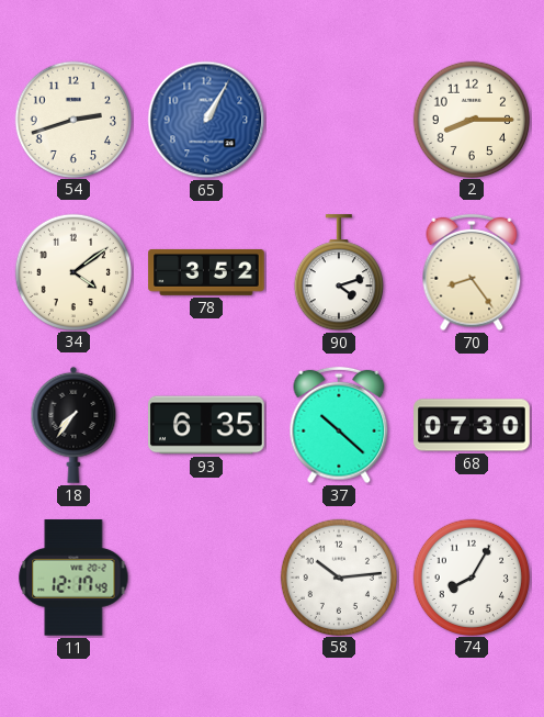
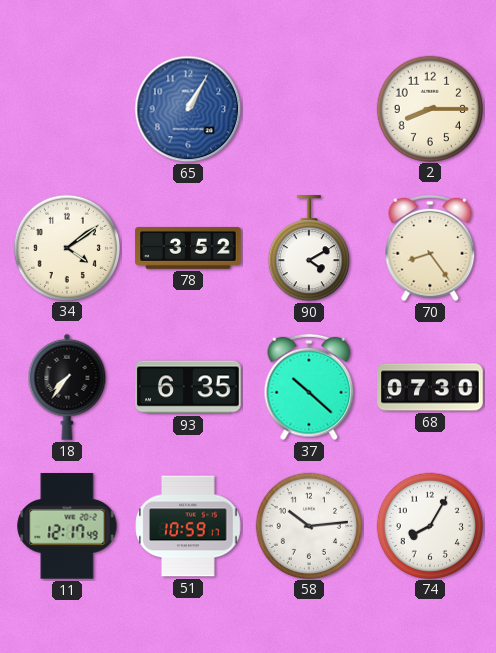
54: 2:42 -> none (72, 119)
90: 4:12 -> 4:10 (309, 249)
51: none -> 10:59 (188, 526)
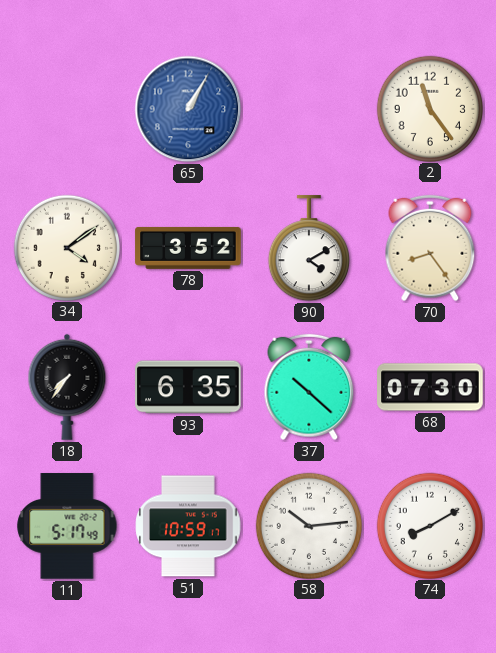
2: 8:15 -> 11:24 (429, 108)
11: 12:17 -> 5:17 (67, 526)
74: 8:05 -> 8:10 (429, 525)
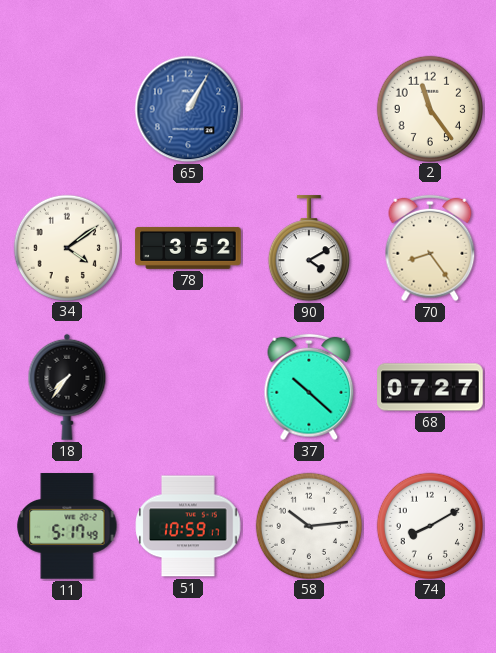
93: 6:35 -> none (188, 387)
68: 07:30 -> 07:27 (430, 387)
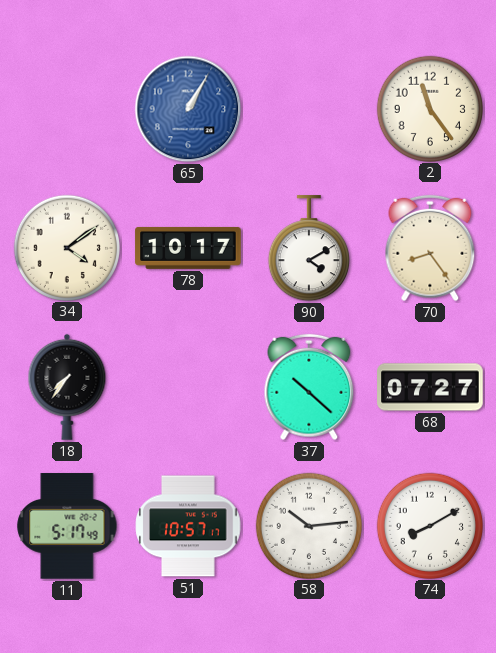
78: 3:52 -> 10:17 (188, 248)
51: 10:59 -> 10:57 (188, 526)
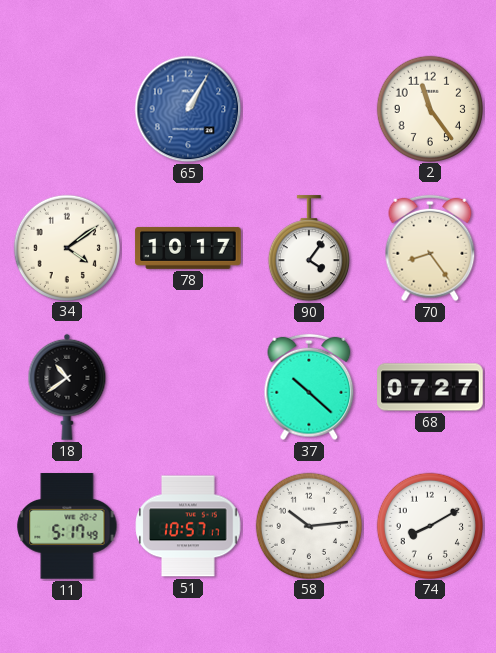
90: 4:10 -> 4:06 (309, 249)
18: 7:36 -> 10:39 (67, 387)
